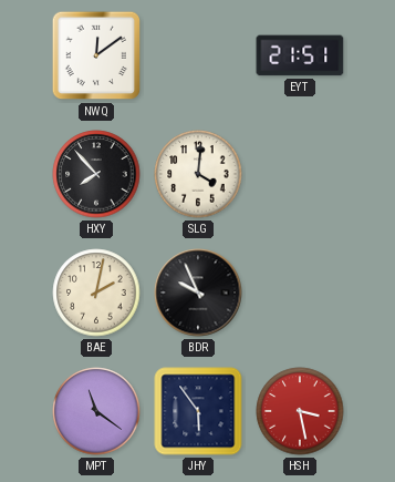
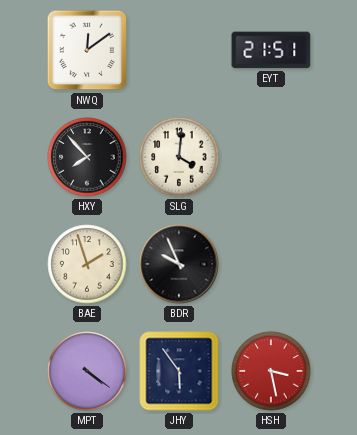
BAE: 2:02 -> 1:57 (87, 264)
MPT: 11:21 -> 4:21 (87, 371)
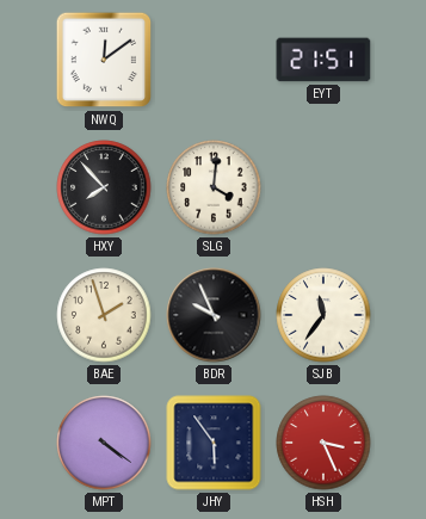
SJB: none -> 11:36 (323, 315)
HSH: 3:28 -> 3:26 (323, 443)
